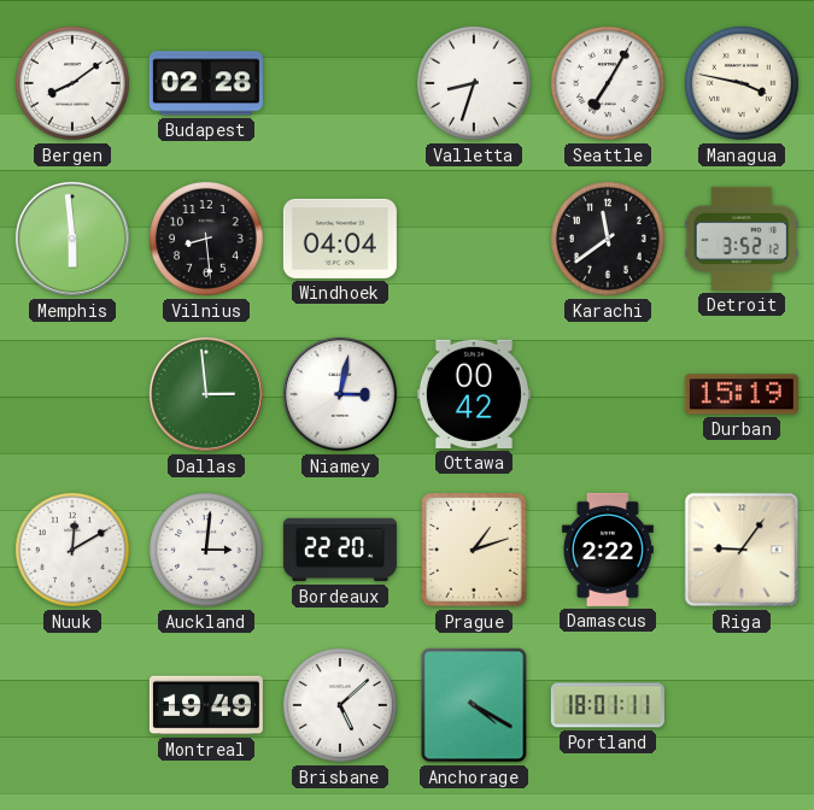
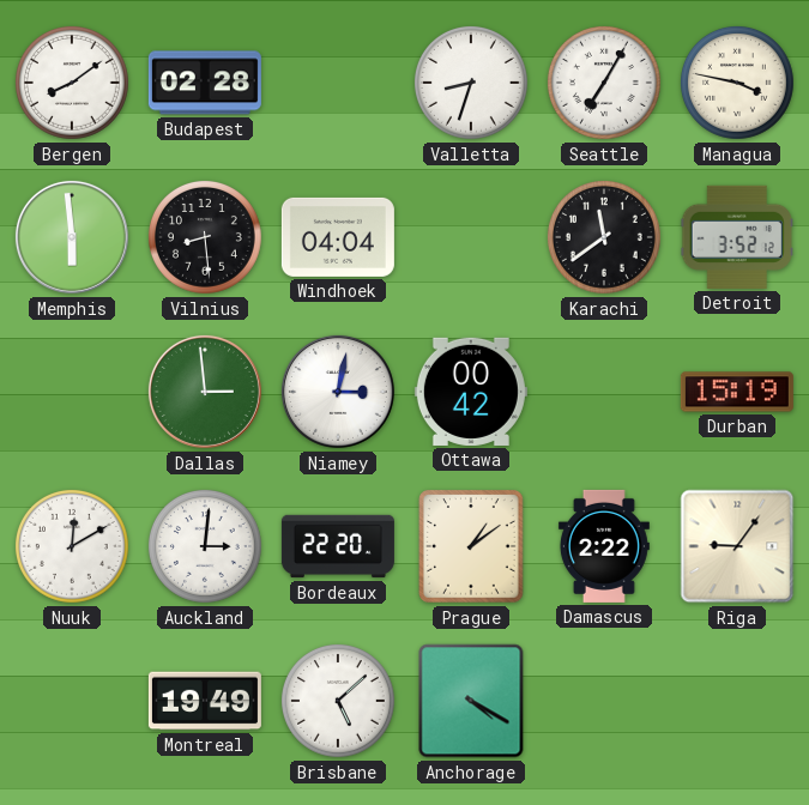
Prague: 1:12 -> 1:09 (472, 546)
Portland: 18:01 -> none (608, 705)
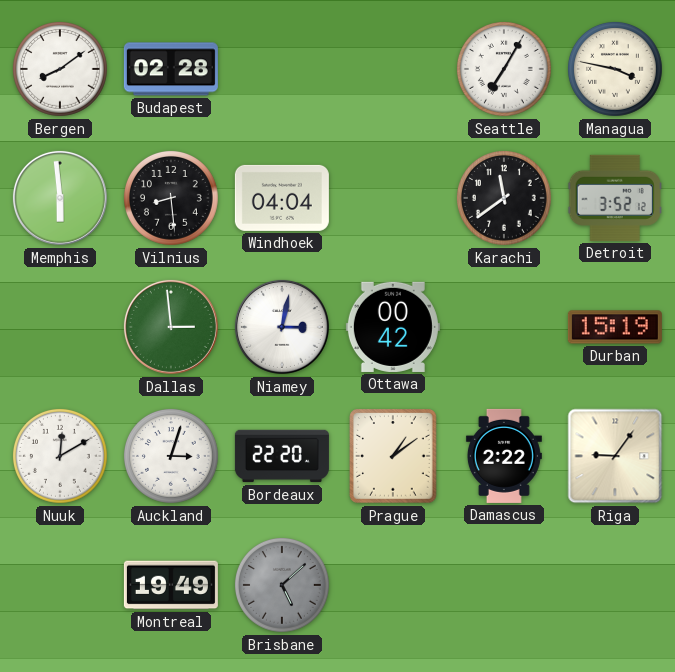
Valletta: 8:33 -> none (471, 83)
Auckland: 3:01 -> 3:03 (171, 456)
Brisbane dial: white -> grey (282, 585)
Anchorage: 4:20 -> none (471, 701)
